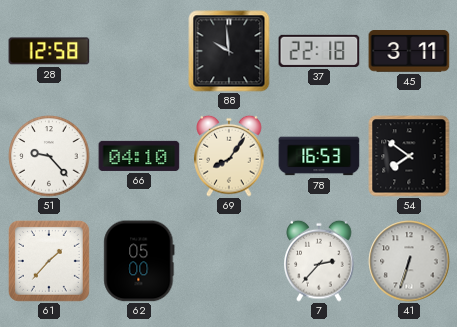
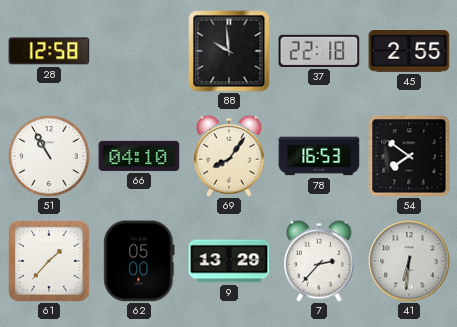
45: 3:11 -> 2:55 (409, 52)
51: 9:23 -> 10:55 (49, 156)
9: none -> 13:29 (229, 261)
41: 6:33 -> 6:31 (409, 261)
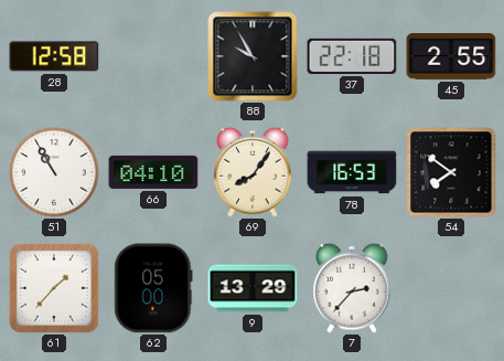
88: 9:59 -> 9:55 (253, 56)
41: 6:31 -> none (409, 261)
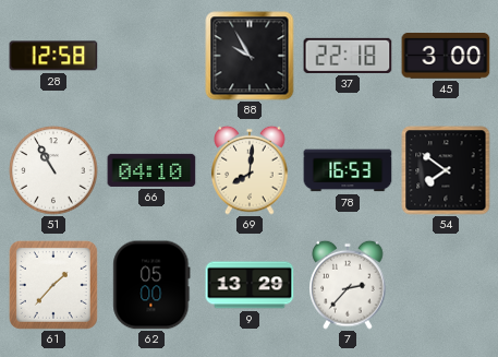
45: 2:55 -> 3:00 (446, 57)
69: 8:06 -> 8:01 (250, 170)
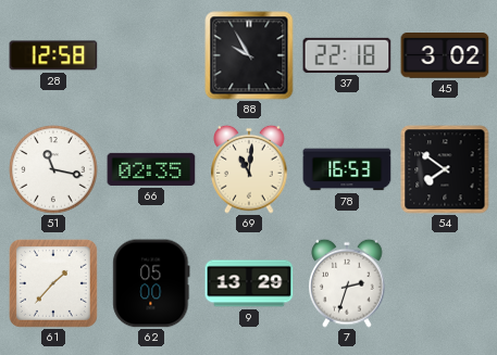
45: 3:00 -> 3:02 (445, 56)
51: 10:55 -> 11:17 (53, 169)
66: 04:10 -> 02:35 (151, 169)
69: 8:01 -> 11:01 (249, 169)
7: 2:37 -> 2:33 (347, 283)
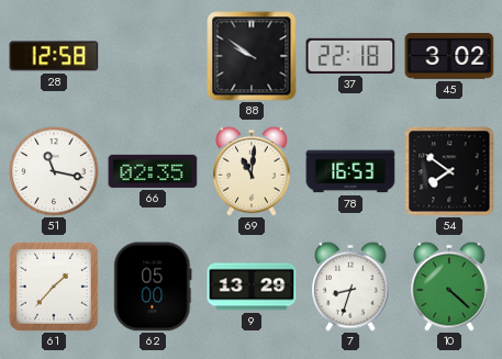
88: 9:55 -> 9:51 (252, 56)
7: 2:33 -> 8:33 (350, 287)
10: none -> 4:22 (449, 287)
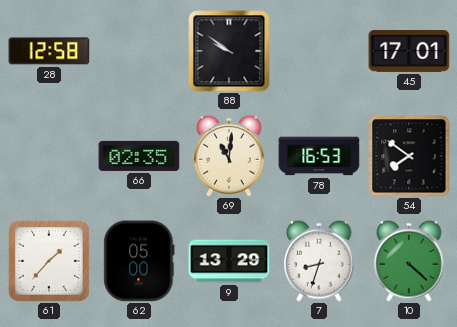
37: 22:18 -> none (350, 56)
45: 3:02 -> 17:01 (409, 52)
51: 11:17 -> none (54, 171)
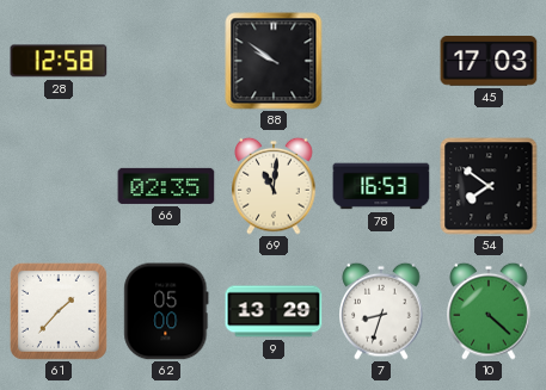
45: 17:01 -> 17:03 (489, 62)
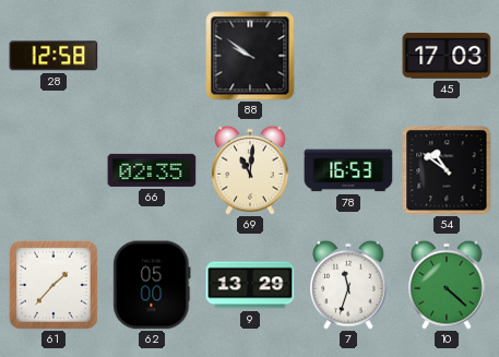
54: 7:51 -> 10:51 (447, 170)
7: 8:33 -> 11:33 (348, 285)
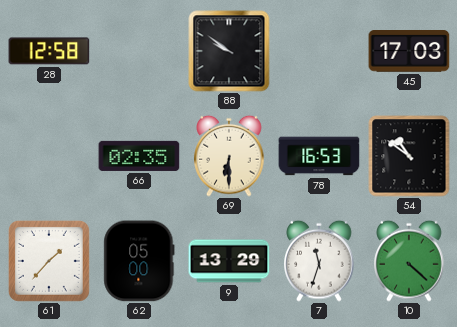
69: 11:01 -> 6:30 (229, 156)
